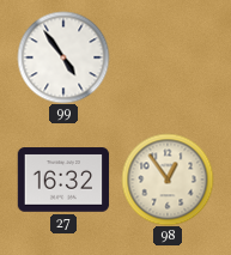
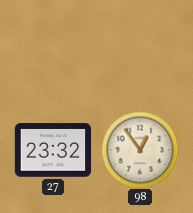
99: 4:54 -> none (63, 57)
27: 16:32 -> 23:32 (53, 150)
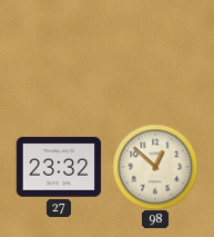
98: 12:54 -> 12:52 (155, 167)
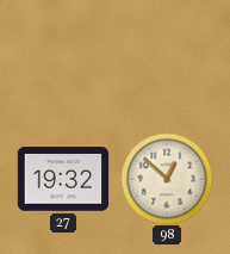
27: 23:32 -> 19:32 (63, 179)
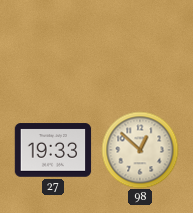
27: 19:32 -> 19:33 (53, 150)
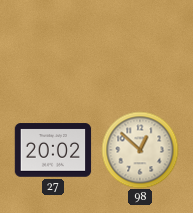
27: 19:33 -> 20:02 (53, 150)
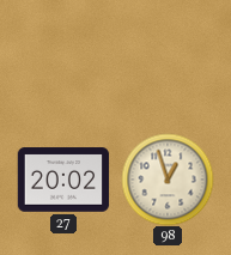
98: 12:52 -> 12:57 (168, 180)
